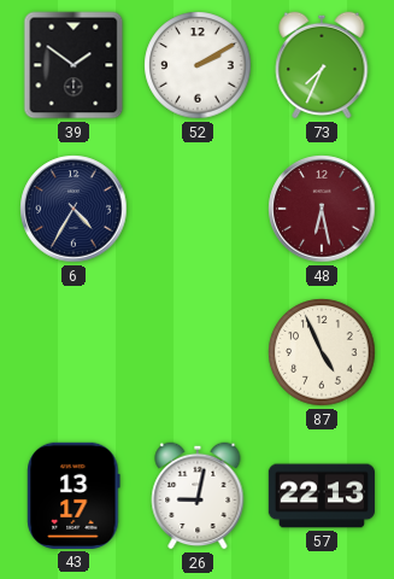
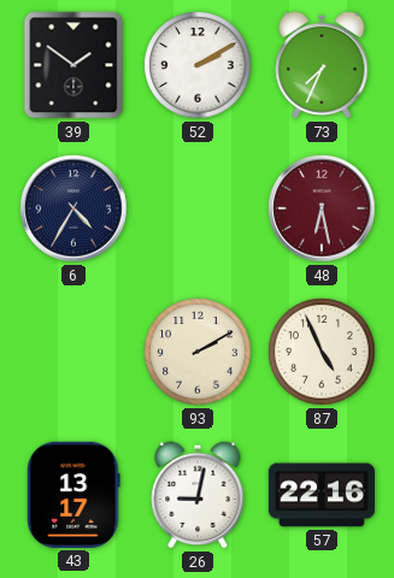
93: none -> 2:10 (198, 352)
57: 22:13 -> 22:16 (322, 495)
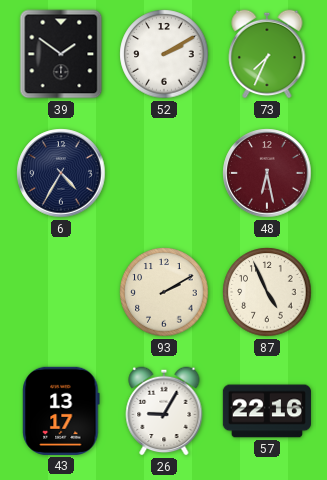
26: 9:02 -> 9:05 (164, 411)
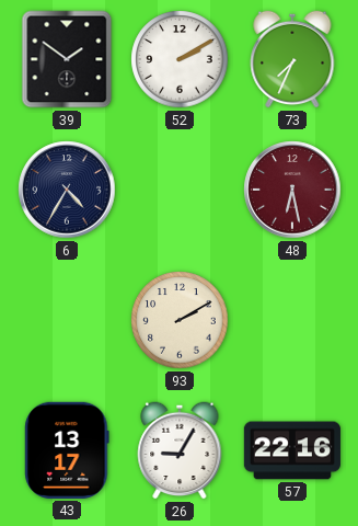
87: 4:56 -> none (267, 292)
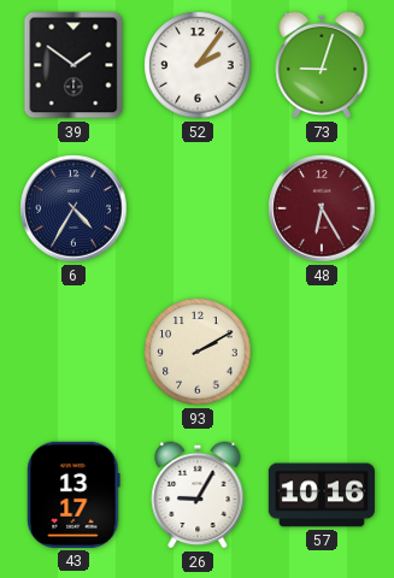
52: 2:10 -> 2:06 (198, 65)
73: 7:34 -> 9:03 (322, 65)
48: 6:28 -> 6:25 (322, 208)
57: 22:16 -> 10:16 (322, 495)
